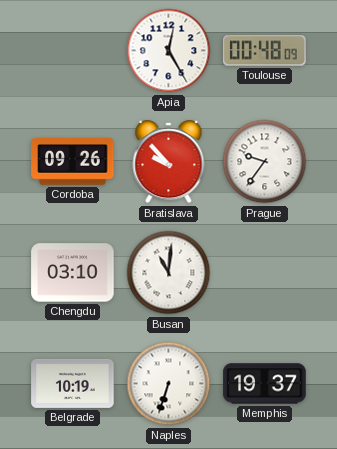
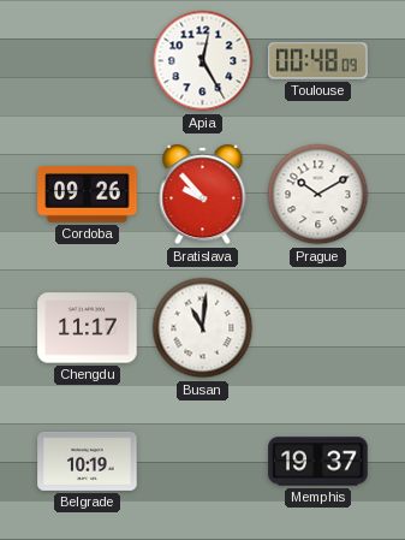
Prague: 9:36 -> 10:10 (318, 195)
Chengdu: 03:10 -> 11:17 (88, 328)
Naples: 6:33 -> none (169, 384)
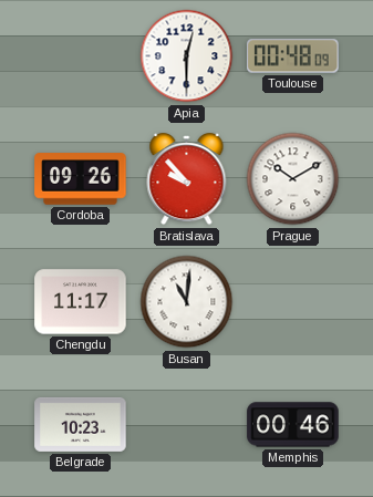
Apia: 12:25 -> 12:30 (187, 56)
Belgrade: 10:19 -> 10:23 (81, 424)
Memphis: 19:37 -> 00:46 (293, 425)
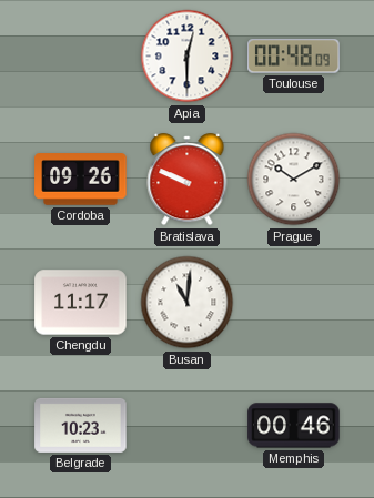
Bratislava: 9:53 -> 9:49 (188, 180)
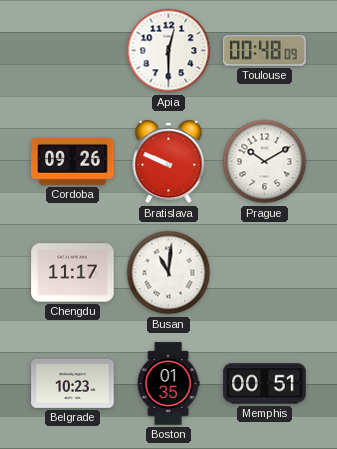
Boston: none -> 01:35 (168, 384)
Memphis: 00:46 -> 00:51 (265, 384)
